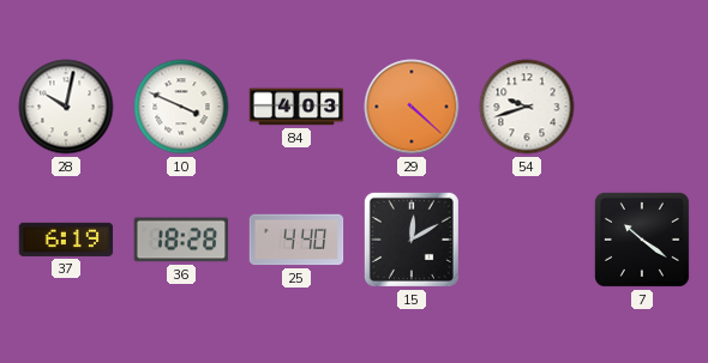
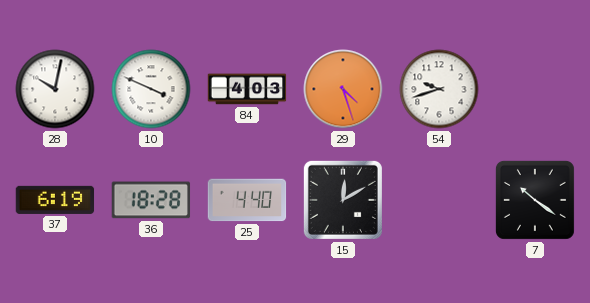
29: 4:22 -> 4:27 (343, 89)
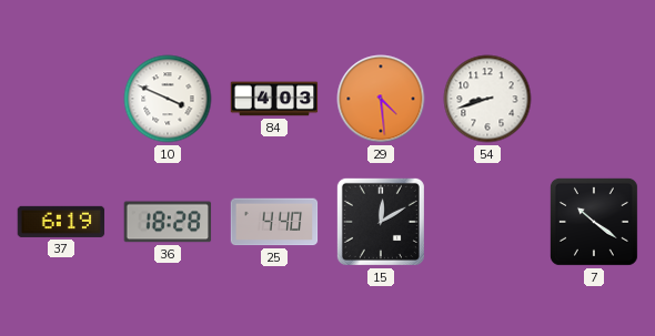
28: 10:02 -> none (55, 89)
29: 4:27 -> 4:29 (381, 99)
54: 9:42 -> 8:42 (487, 99)
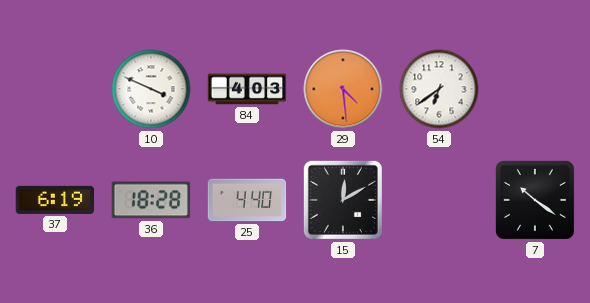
54: 8:42 -> 6:39 (439, 89)
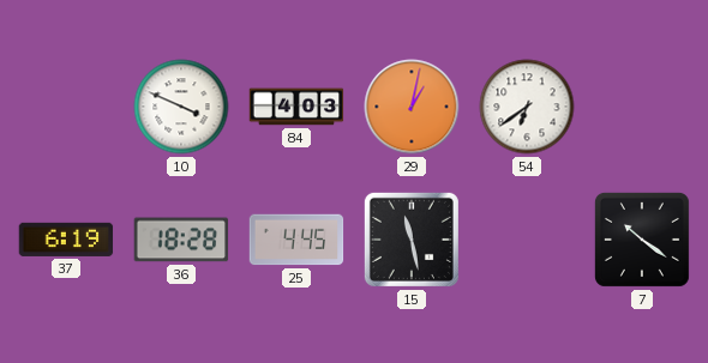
29: 4:29 -> 1:02 (412, 107)
25: 4:40 -> 4:45 (296, 240)
15: 12:10 -> 11:28 (412, 240)
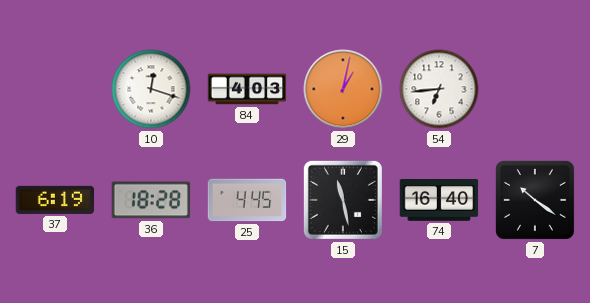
10: 3:49 -> 12:18 (151, 89)
54: 6:39 -> 6:44 (439, 89)
74: none -> 16:40 (439, 201)
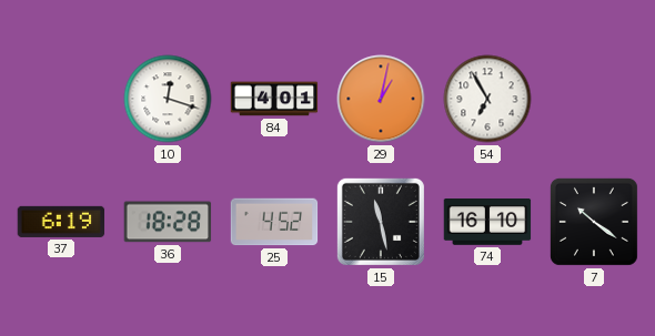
84: 4:03 -> 4:01 (274, 99)
54: 6:44 -> 6:55 (487, 99)
25: 4:45 -> 4:52 (274, 222)
74: 16:40 -> 16:10 (487, 223)
